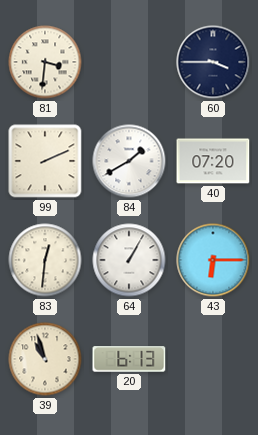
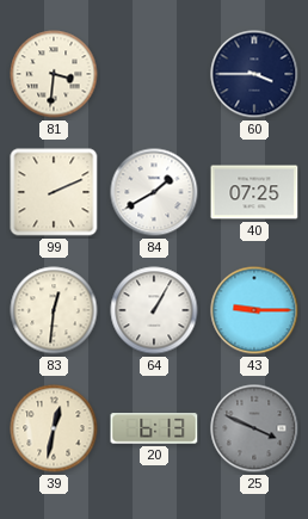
40: 07:20 -> 07:25 (254, 192)
43: 6:15 -> 9:15 (254, 310)
39: 10:57 -> 12:32 (54, 428)
25: none -> 3:49 (254, 428)
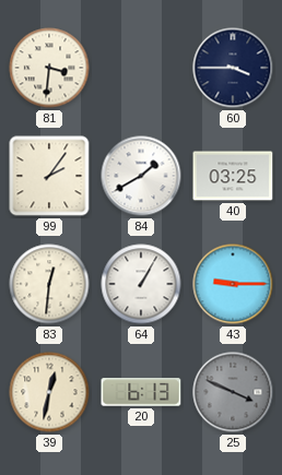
99: 2:11 -> 2:06 (49, 176)
40: 07:25 -> 03:25 (233, 176)
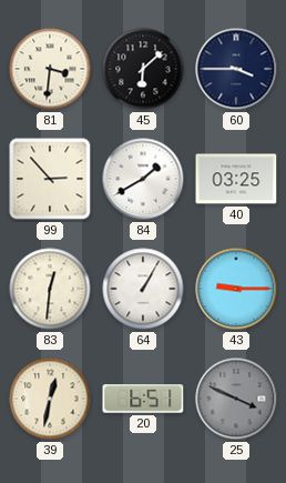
45: none -> 6:08 (143, 69)
99: 2:06 -> 2:53 (50, 179)
20: 6:13 -> 6:51 (143, 399)
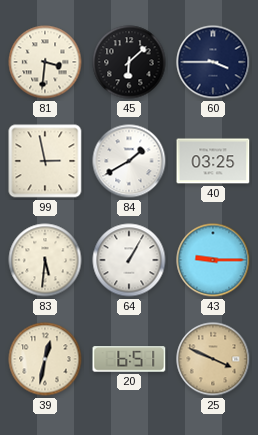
99: 2:53 -> 2:58 (45, 161)
83: 12:31 -> 5:31 (45, 260)
25 dial: grey -> champagne (213, 359)
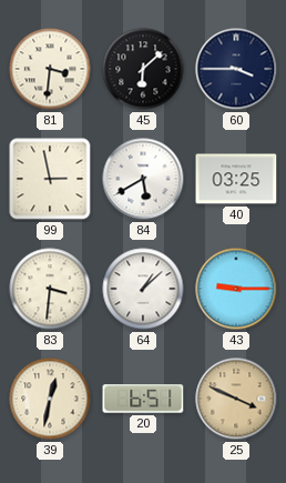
84: 1:40 -> 5:40 (143, 179)
83: 5:31 -> 3:31 (50, 289)
64: 1:05 -> 1:08 (143, 289)
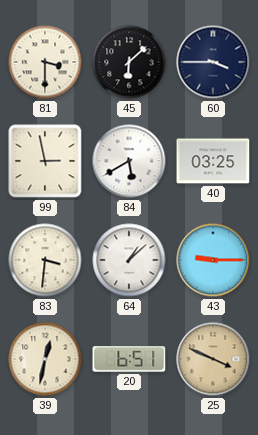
81: 3:31 -> 3:30 (45, 62)
